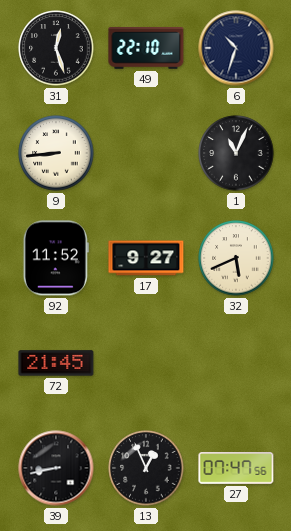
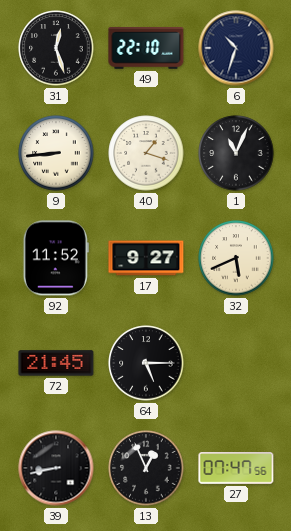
40: none -> 1:18 (146, 153)
64: none -> 5:15 (146, 363)
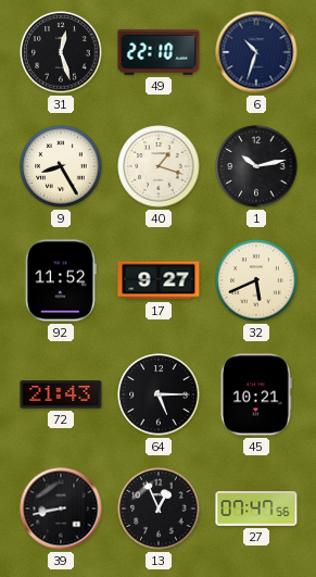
9: 8:44 -> 8:25 (61, 166)
1: 11:04 -> 10:13 (256, 166)
72: 21:45 -> 21:43 (61, 394)
45: none -> 10:21 (256, 394)
